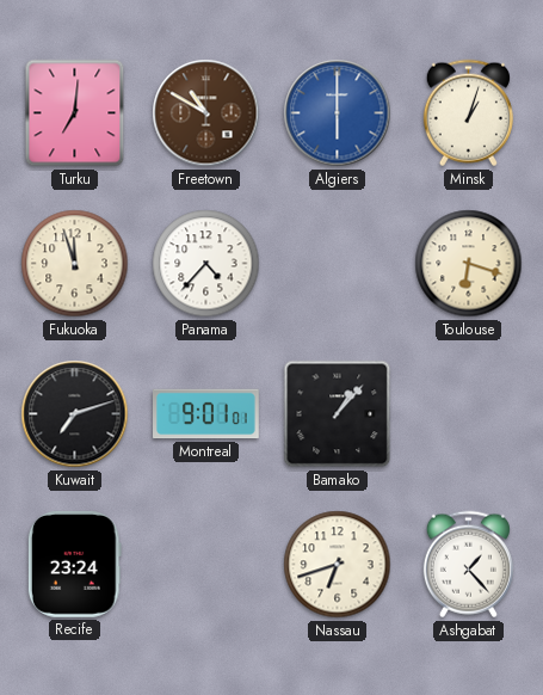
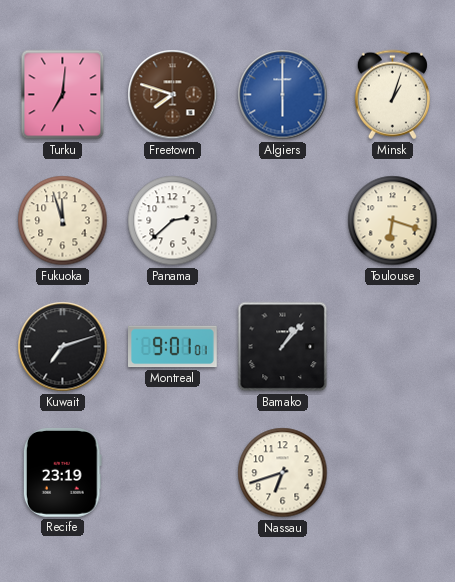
Freetown: 10:50 -> 7:48 (173, 95)
Panama: 4:37 -> 2:38 (173, 221)
Recife: 23:24 -> 23:19 (62, 472)
Ashgabat: 1:23 -> none (468, 565)
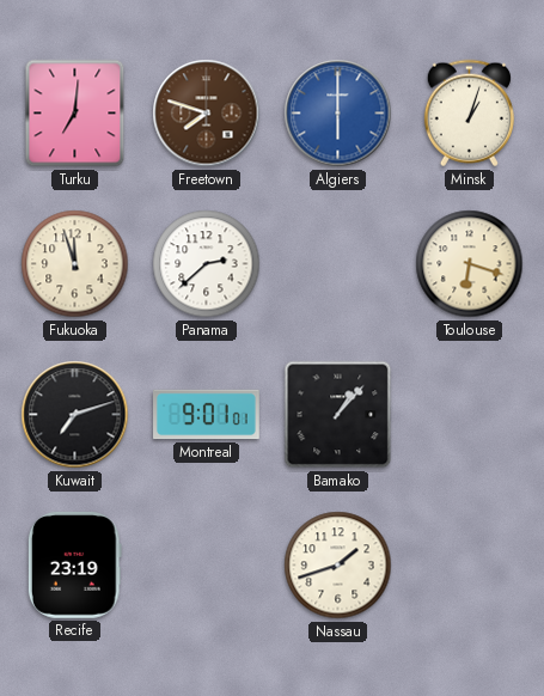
Nassau: 6:42 -> 1:42 (338, 566)
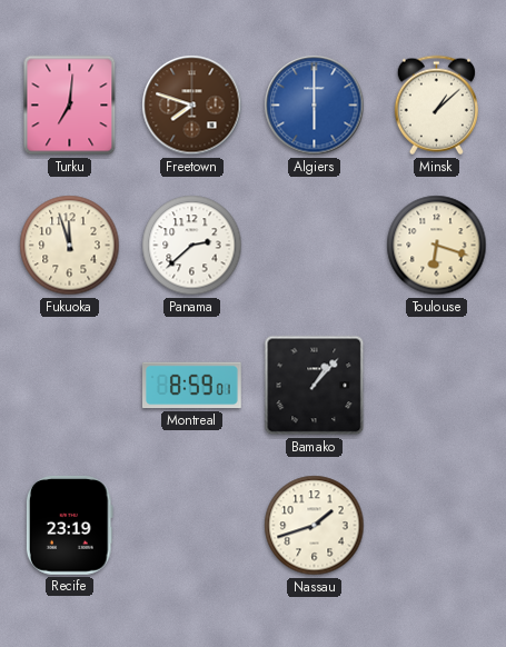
Minsk: 1:03 -> 1:08 (436, 106)
Kuwait: 7:12 -> none (75, 415)
Montreal: 9:01 -> 8:59 (192, 386)
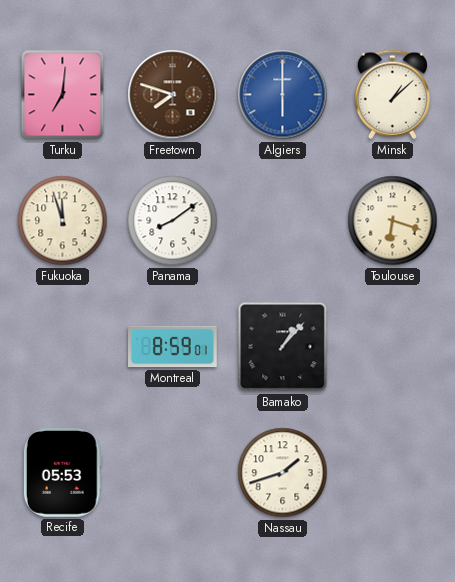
Panama: 2:38 -> 8:09 (173, 221)
Recife: 23:19 -> 05:53 (62, 472)
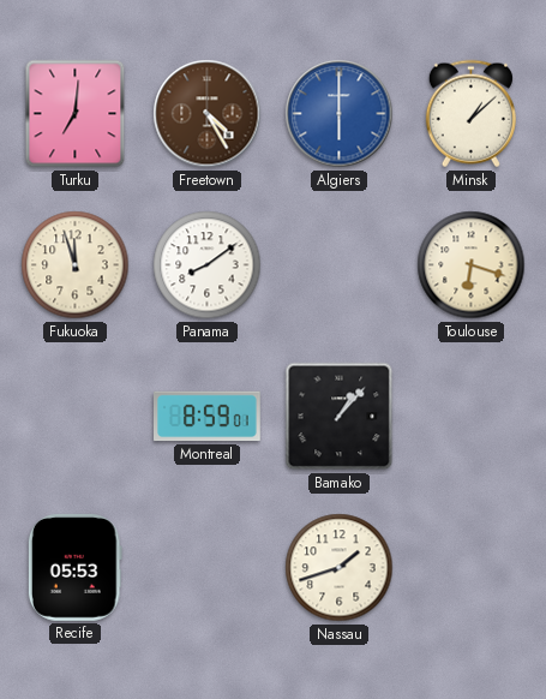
Freetown: 7:48 -> 4:25 (208, 114)
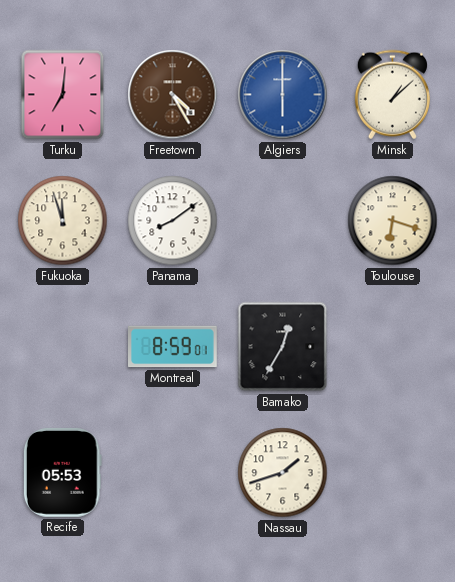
Bamako: 1:07 -> 12:35 (283, 347)
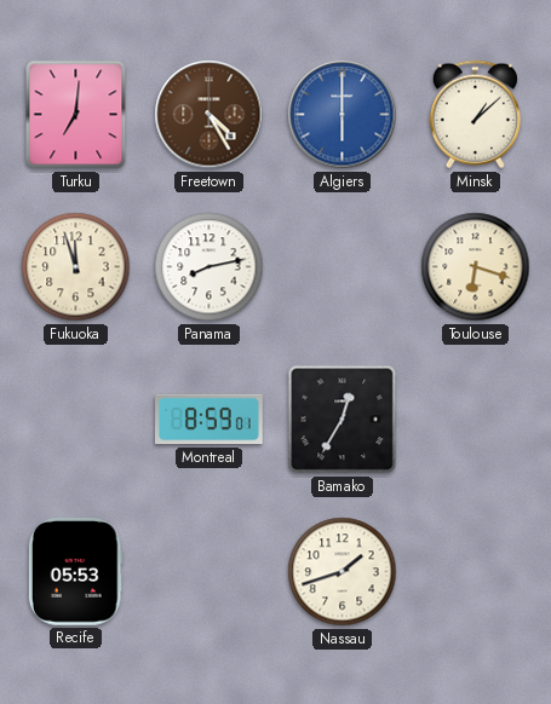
Panama: 8:09 -> 8:13 (210, 267)
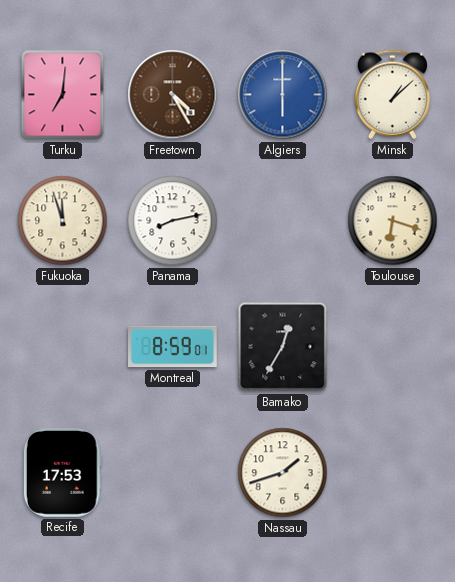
Recife: 05:53 -> 17:53 (62, 472)
